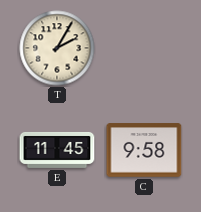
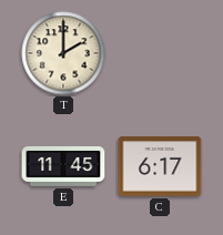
T: 2:05 -> 2:00 (63, 53)
C: 9:58 -> 6:17 (160, 166)
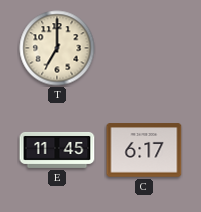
T: 2:00 -> 7:00 (57, 48)
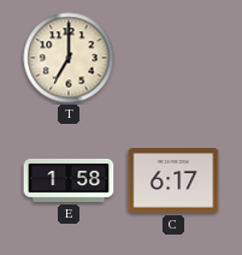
E: 11:45 -> 1:58 (69, 180)
